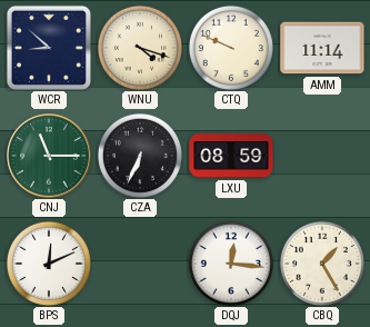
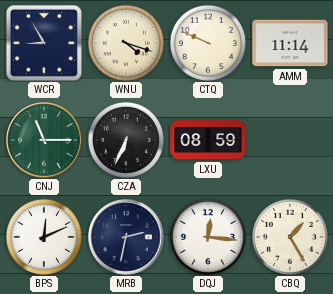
WCR: 8:52 -> 8:55 (44, 43)
MRB: none -> 2:32 (126, 237)
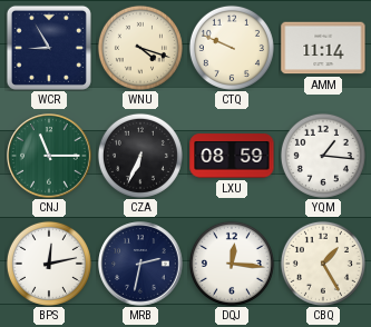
YQM: none -> 1:16 (323, 156)
BPS: 12:11 -> 12:13 (49, 264)
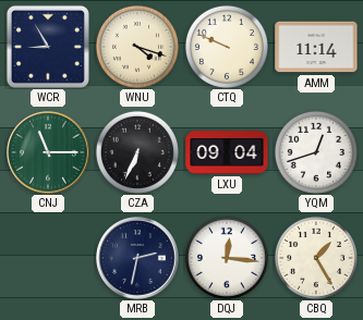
LXU: 08:59 -> 09:04 (227, 152)
YQM: 1:16 -> 12:42 (316, 152)
BPS: 12:13 -> none (49, 264)
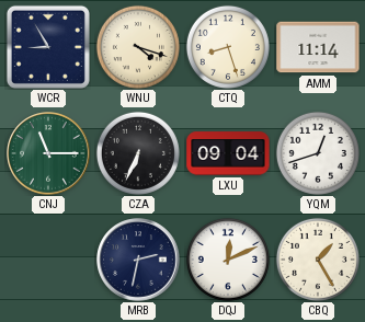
CTQ: 9:49 -> 8:27 (228, 47)
DQJ: 12:16 -> 12:11 (228, 260)
